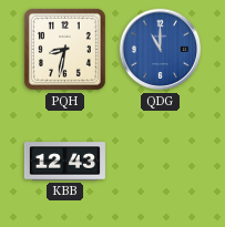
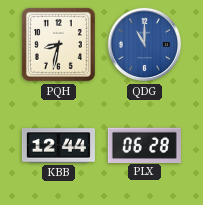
KBB: 12:43 -> 12:44 (58, 146)
PLX: none -> 06:28 (144, 145)
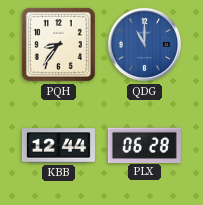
PQH: 8:32 -> 8:36 (58, 44)
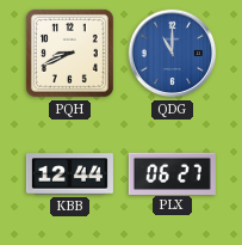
PQH: 8:36 -> 8:41 (69, 53)
PLX: 06:28 -> 06:27 (172, 173)
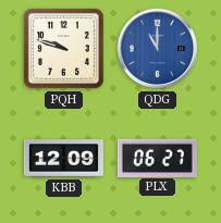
PQH: 8:41 -> 9:48 (63, 48)
KBB: 12:44 -> 12:09 (63, 159)
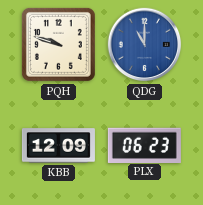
PLX: 06:27 -> 06:23 (144, 145)
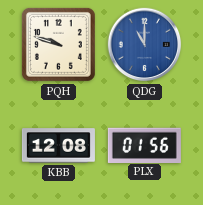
KBB: 12:09 -> 12:08 (58, 146)
PLX: 06:23 -> 01:56 (144, 145)
